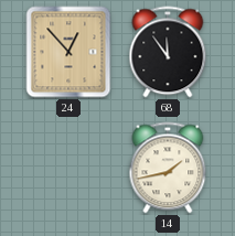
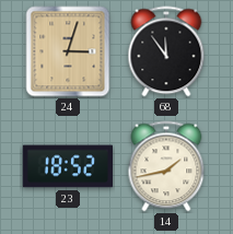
24: 12:53 -> 3:03 (68, 51)
23: none -> 18:52 (67, 166)
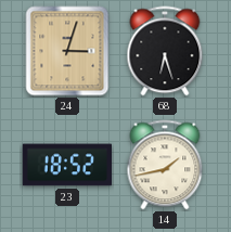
68: 11:54 -> 6:27 (165, 51)
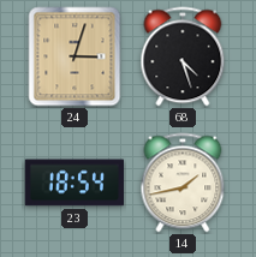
68: 6:27 -> 4:27 (183, 56)
23: 18:52 -> 18:54 (73, 183)
